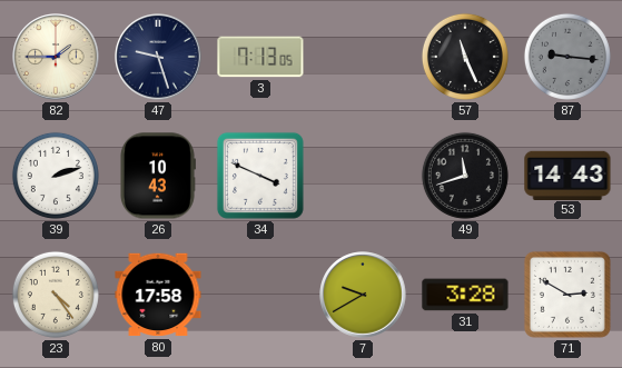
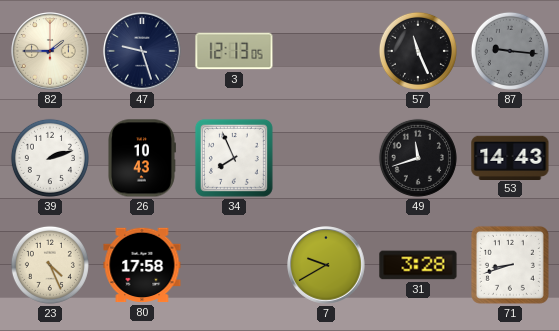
3: 7:13 -> 12:13 (234, 51)
34: 3:49 -> 7:56 (234, 158)
23: 4:24 -> 4:26 (50, 265)
71: 2:50 -> 8:42 (510, 265)
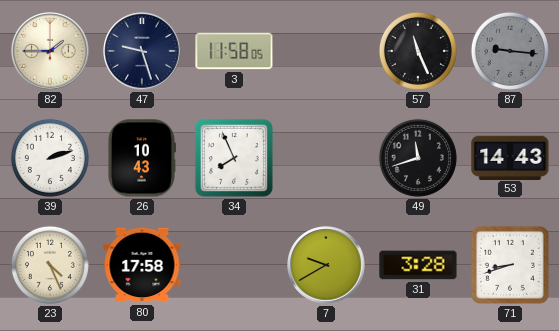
3: 12:13 -> 11:58 (234, 51)
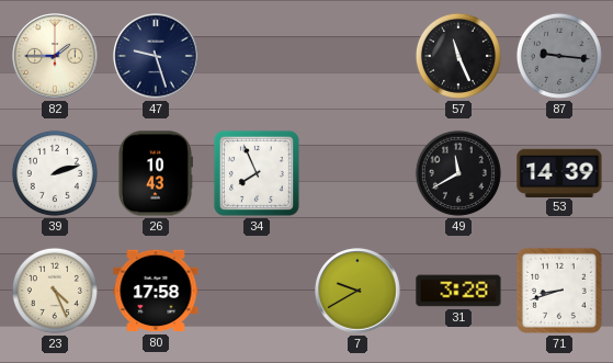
3: 11:58 -> none (234, 51)
49: 11:42 -> 11:40 (458, 173)
53: 14:43 -> 14:39 (559, 172)
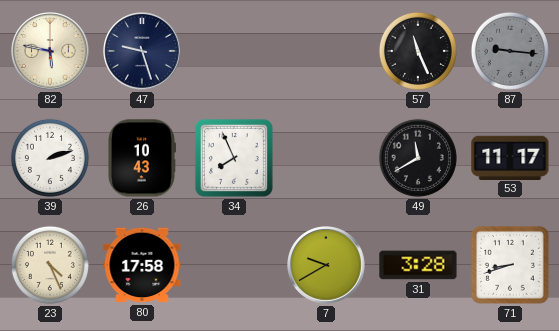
82: 1:45 -> 5:47 (50, 51)
53: 14:39 -> 11:17 (510, 157)
